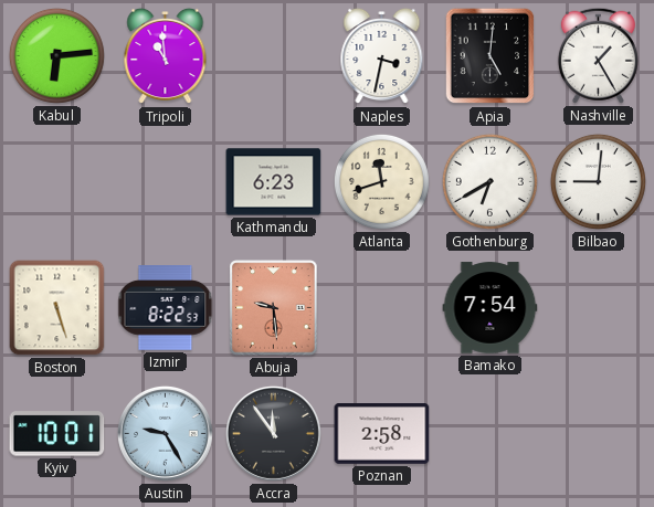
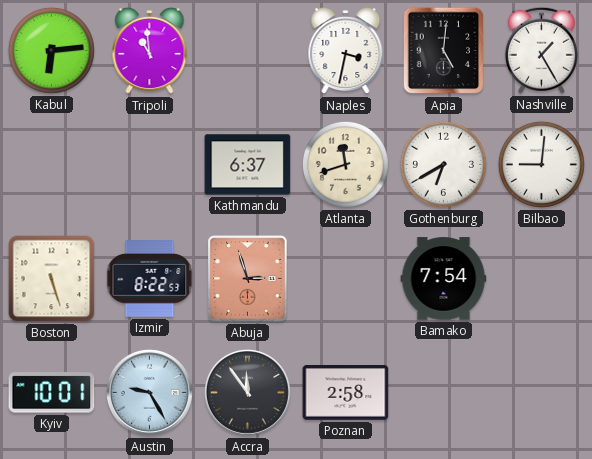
Kathmandu: 6:23 -> 6:37 (248, 165)
Abuja: 9:29 -> 2:57 (248, 279)
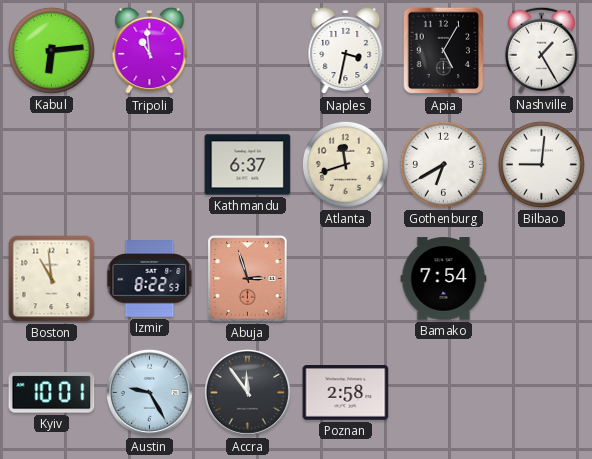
Apia: 5:01 -> 5:05 (444, 51)
Boston: 5:27 -> 10:59 (52, 279)
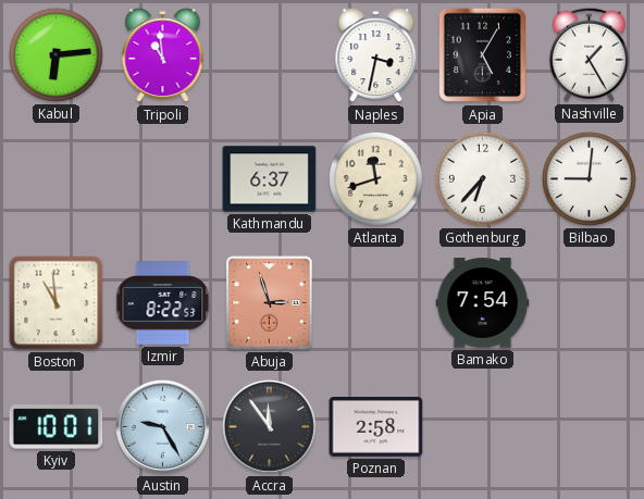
Gothenburg: 6:40 -> 6:37 (482, 178)
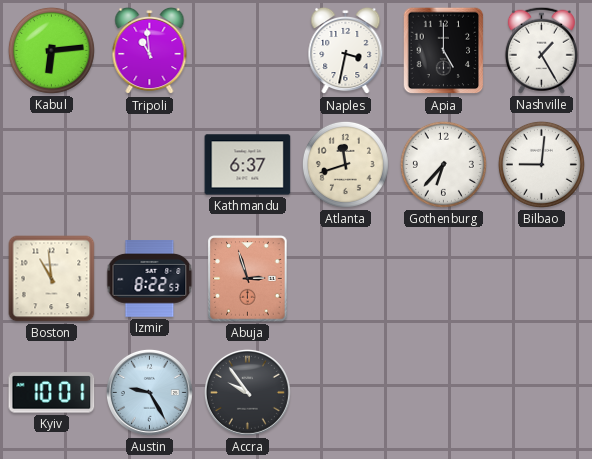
Apia: 5:05 -> 5:00 (444, 51)
Bamako: 7:54 -> none (483, 303)
Accra: 11:54 -> 9:54 (247, 392)
Poznan: 2:58 -> none (376, 427)
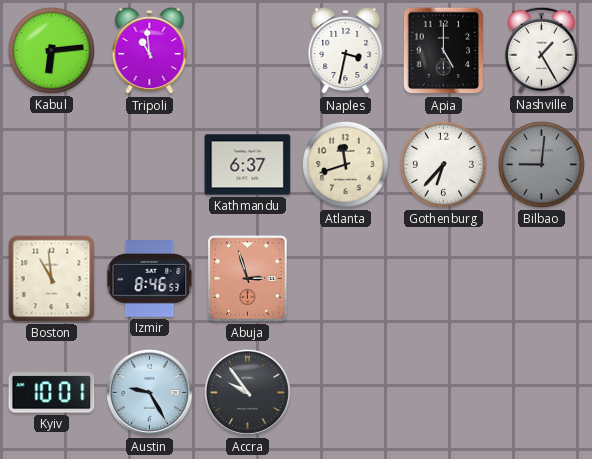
Bilbao dial: white -> grey (541, 164)
Izmir: 8:22 -> 8:46 (150, 279)
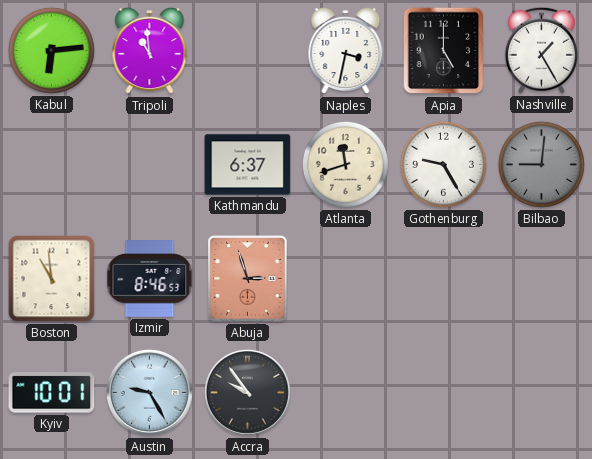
Gothenburg: 6:37 -> 9:25 (443, 164)
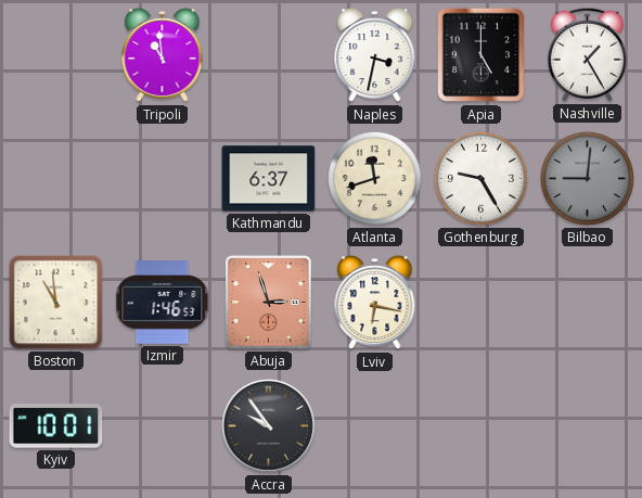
Kabul: 6:14 -> none (51, 50)
Izmir: 8:46 -> 1:46 (163, 303)
Lviv: none -> 6:17 (375, 303)
Austin: 9:25 -> none (149, 392)
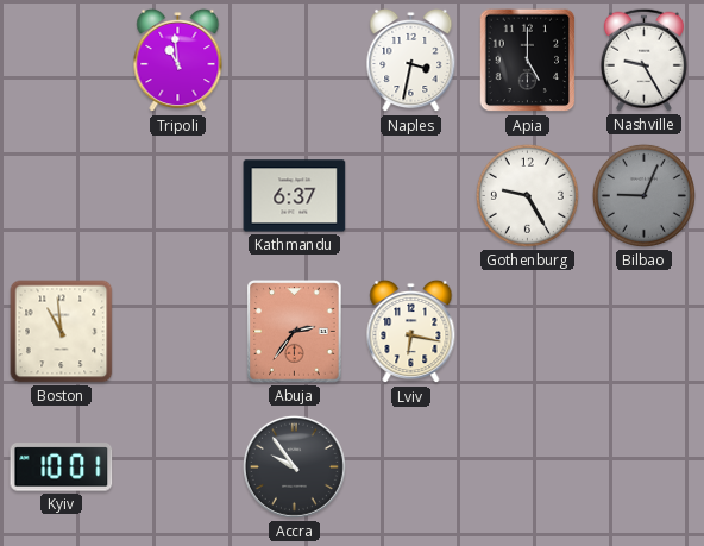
Nashville: 1:25 -> 9:25 (643, 59)
Atlanta: 11:42 -> none (374, 178)
Bilbao: 9:01 -> 9:04 (643, 195)
Izmir: 1:46 -> none (163, 303)
Abuja: 2:57 -> 2:36 (295, 332)
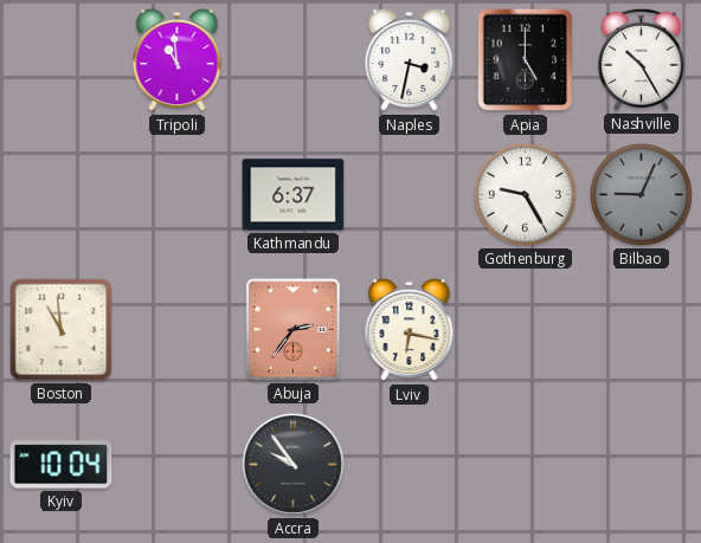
Nashville: 9:25 -> 10:25 (641, 59)
Kyiv: 10:01 -> 10:04 (62, 465)
